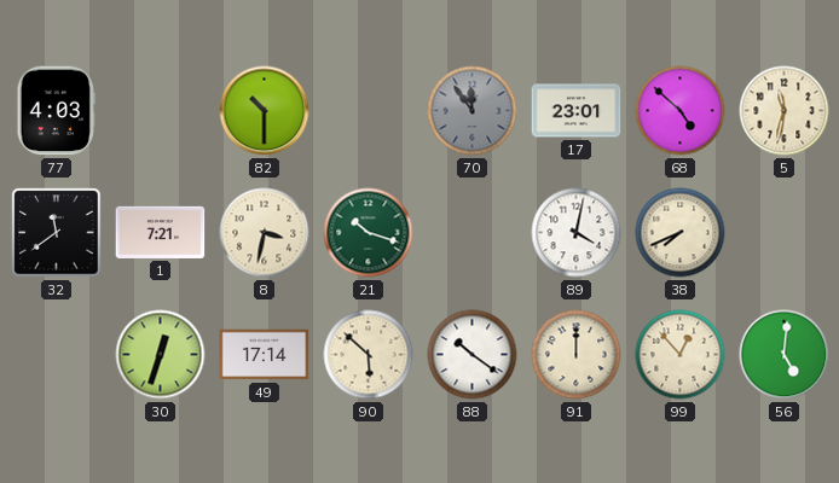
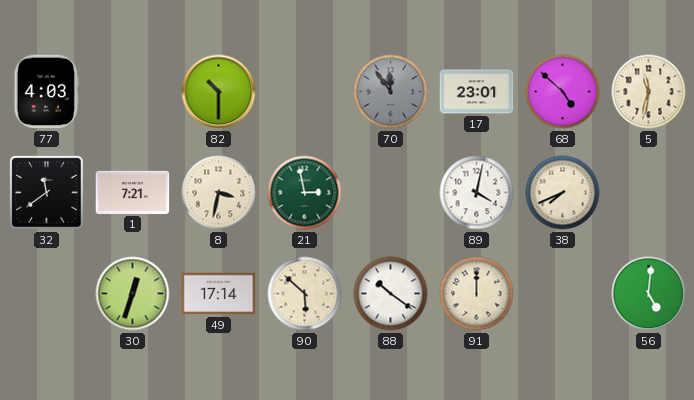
21: 10:18 -> 2:58 (305, 193)
99: 12:53 -> none (681, 355)
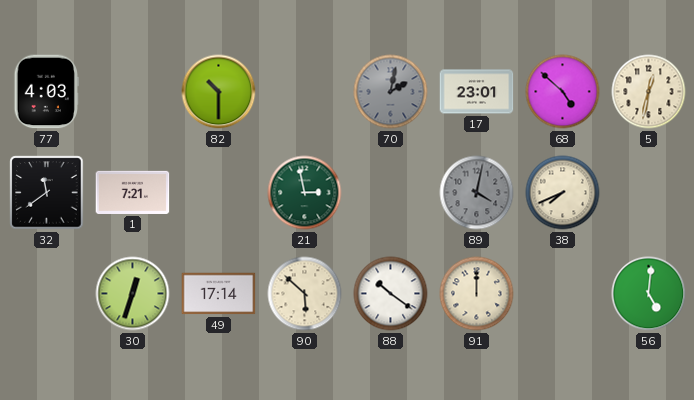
70: 11:54 -> 2:02 (391, 92)
5: 11:32 -> 12:32 (649, 92)
8: 3:32 -> none (219, 193)
89 dial: white -> grey (477, 193)
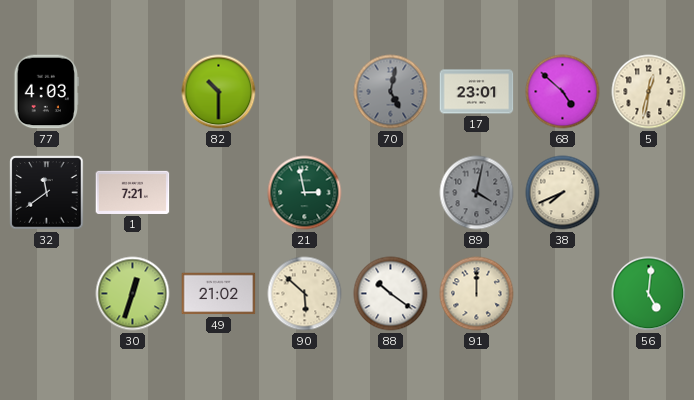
70: 2:02 -> 5:02 (391, 92)
49: 17:14 -> 21:02 (219, 294)
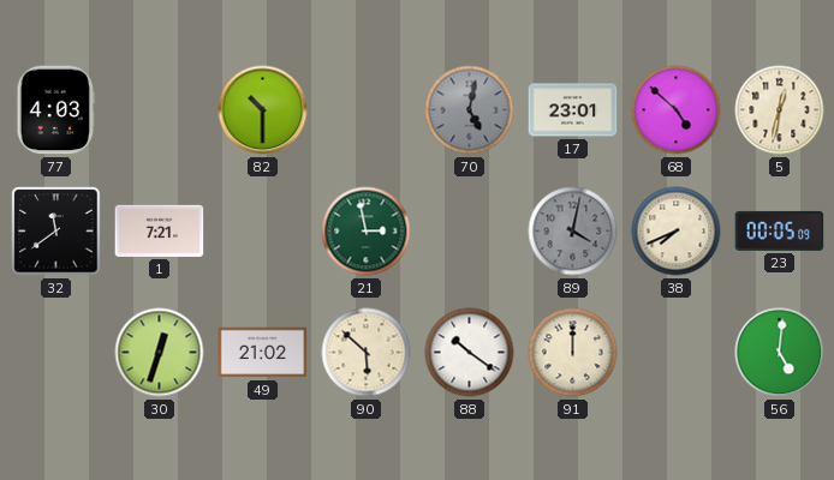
23: none -> 00:05 (780, 230)
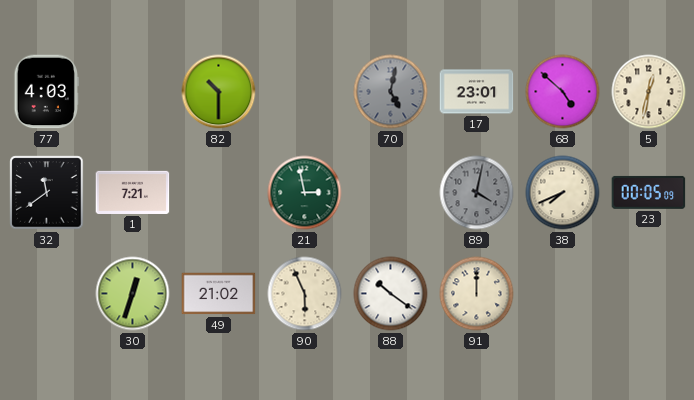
90: 5:52 -> 5:56 (305, 294)
56: 5:01 -> none (780, 353)
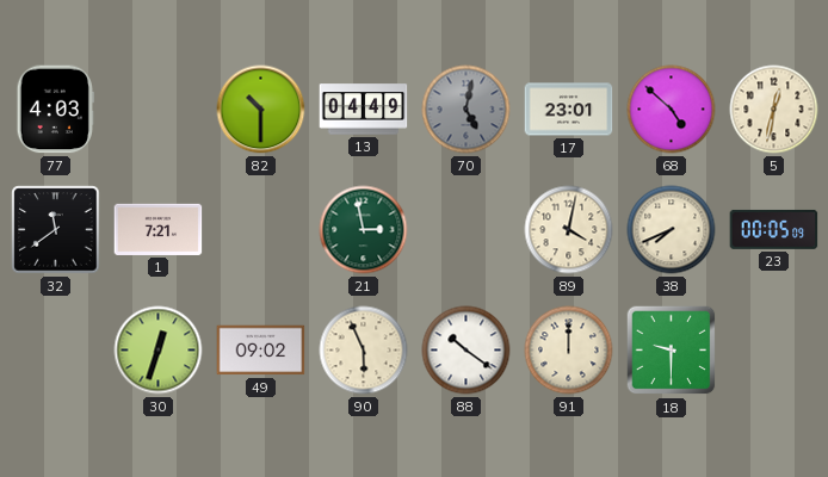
13: none -> 04:49 (364, 110)
89 dial: grey -> cream (569, 230)
49: 21:02 -> 09:02 (261, 351)
18: none -> 9:30 (672, 351)
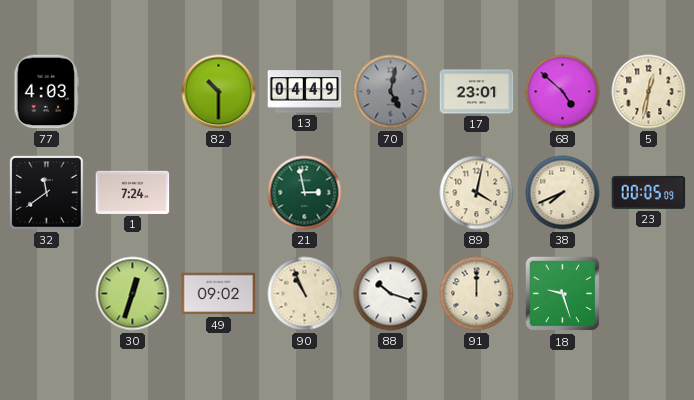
1: 7:21 -> 7:24 (133, 192)
90: 5:56 -> 10:56 (305, 294)
88: 10:21 -> 10:18 (391, 294)
18: 9:30 -> 9:27 (563, 294)
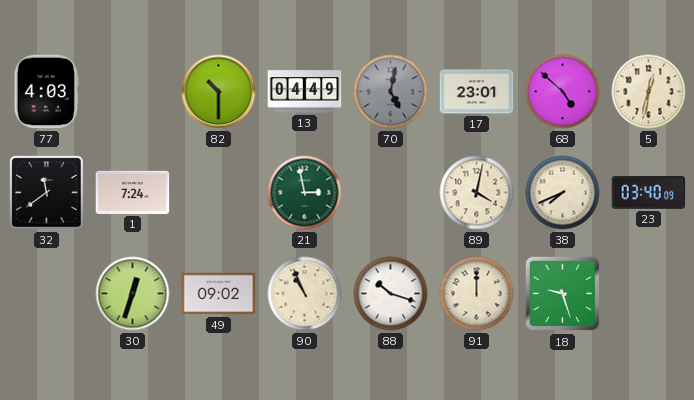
23: 00:05 -> 03:40 (649, 192)
